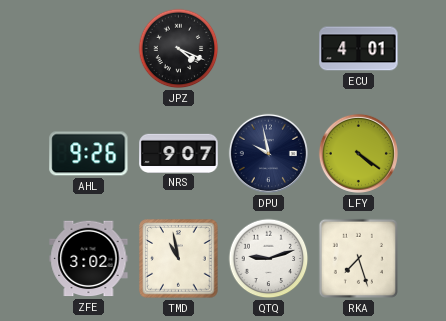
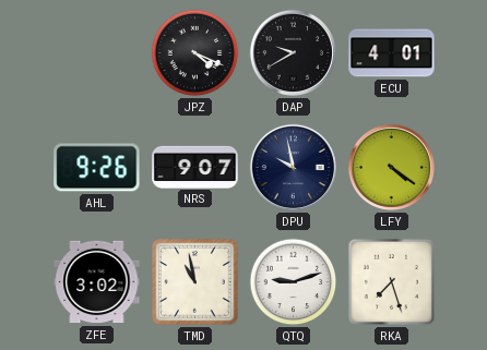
DAP: none -> 9:40 (293, 52)
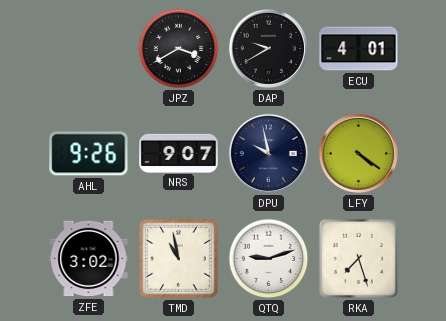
JPZ: 4:19 -> 3:40 (179, 49)
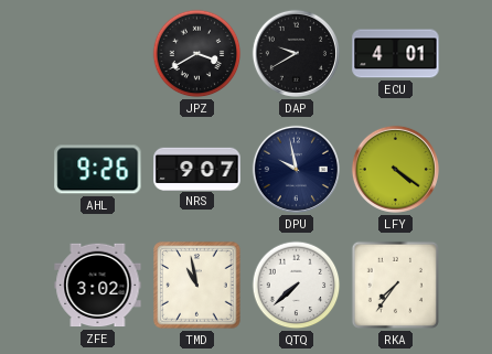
QTQ: 9:12 -> 7:38 (297, 286)
RKA: 7:27 -> 7:36 (395, 285)
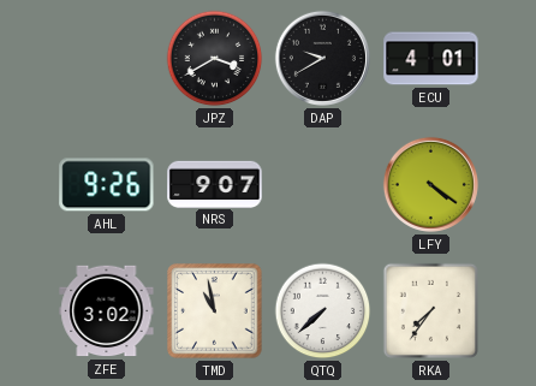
DPU: 9:58 -> none (296, 169)
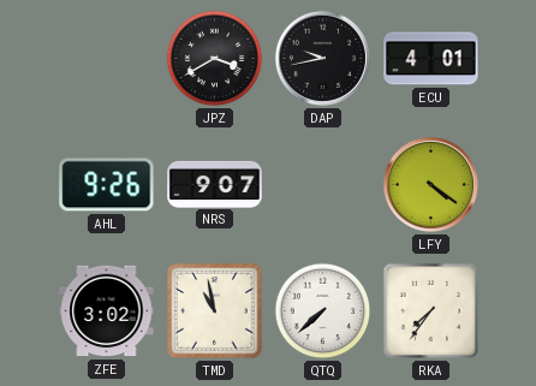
DAP: 9:40 -> 9:43 (322, 58)
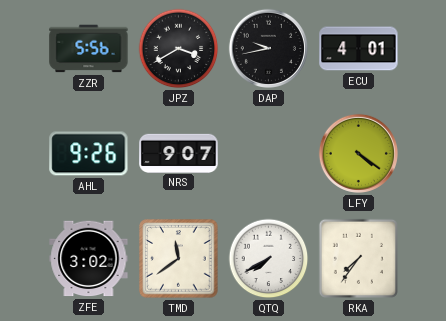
ZZR: none -> 5:56 (89, 49)
TMD: 10:58 -> 11:39 (179, 259)
QTQ: 7:38 -> 7:40 (269, 259)
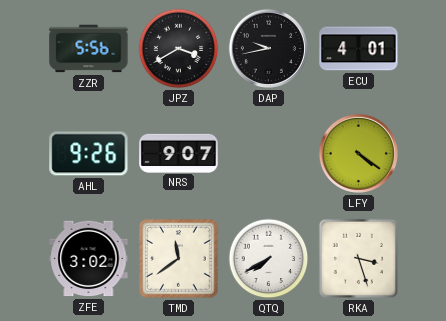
RKA: 7:36 -> 3:27 (358, 258)
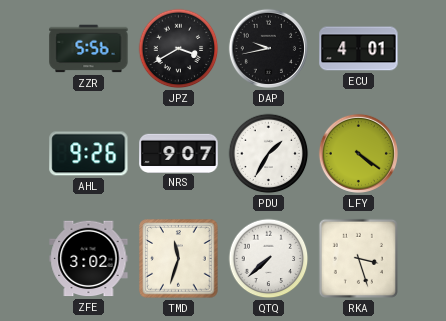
PDU: none -> 1:35 (269, 154)
TMD: 11:39 -> 11:33 (179, 259)
QTQ: 7:40 -> 7:38 (269, 259)
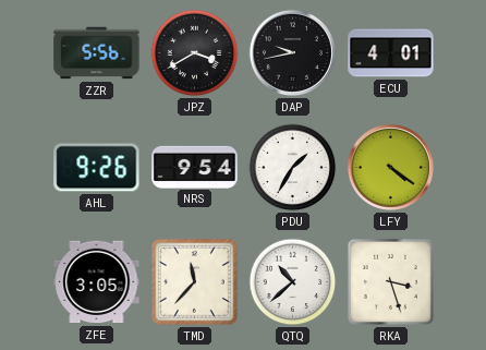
NRS: 9:07 -> 9:54 (195, 167)
ZFE: 3:02 -> 3:05 (97, 282)
TMD: 11:33 -> 11:37 (195, 282)
QTQ: 7:38 -> 10:38 (293, 282)
